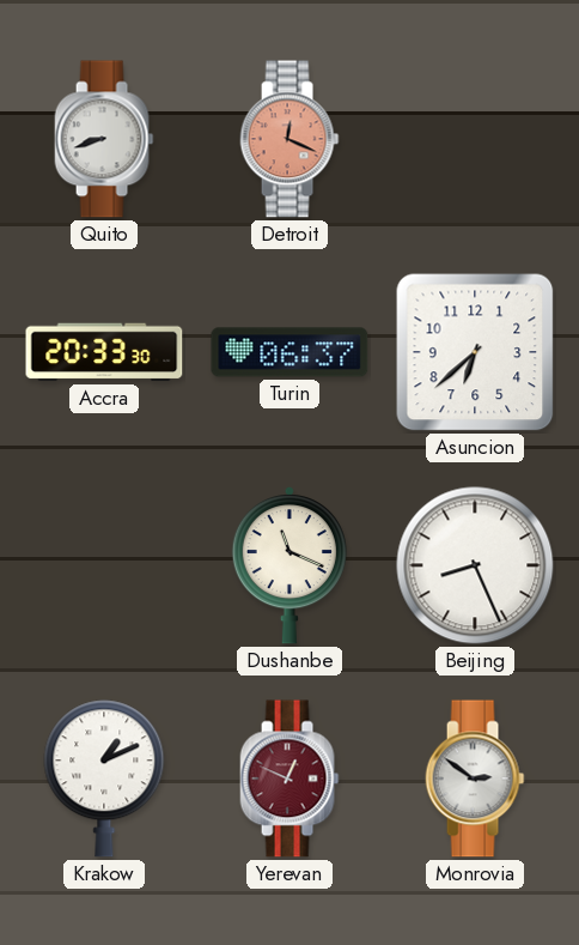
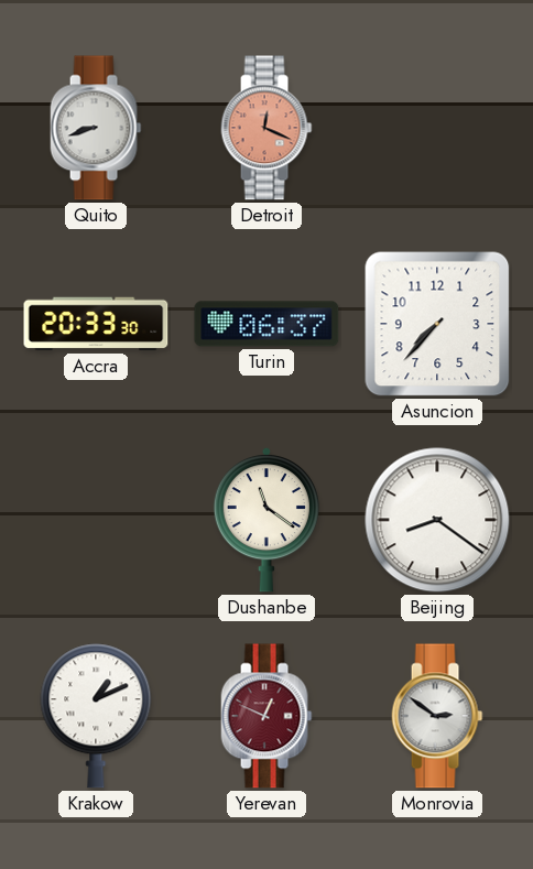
Asuncion: 6:38 -> 7:37 (437, 324)
Dushanbe: 11:19 -> 11:21 (266, 520)
Beijing: 8:26 -> 8:21 (437, 520)
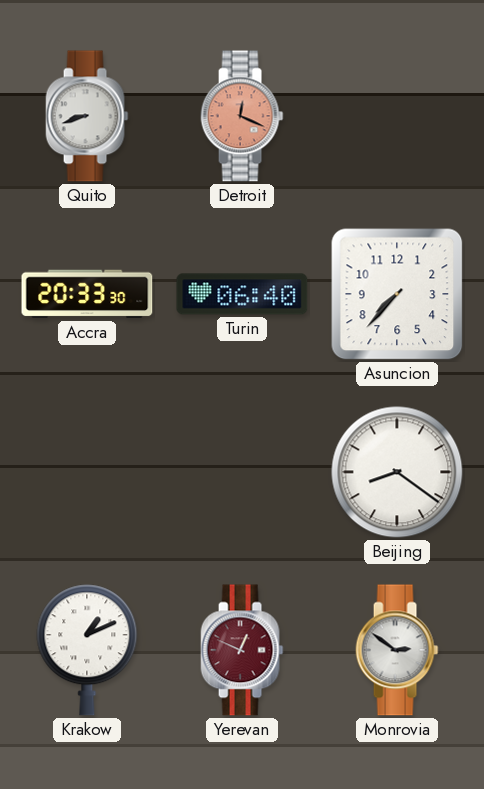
Turin: 06:37 -> 06:40 (242, 294)
Dushanbe: 11:21 -> none (266, 520)
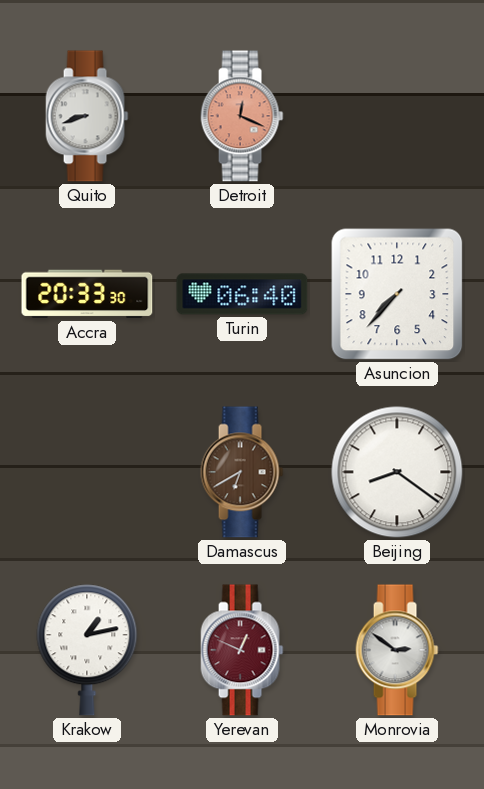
Damascus: none -> 6:40 (242, 472)
Krakow: 1:11 -> 1:13 (87, 650)
